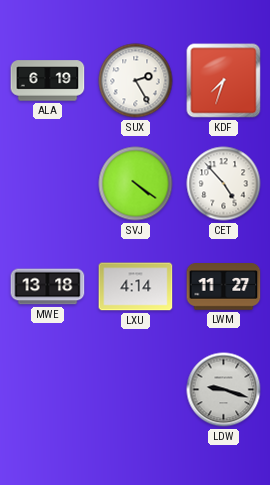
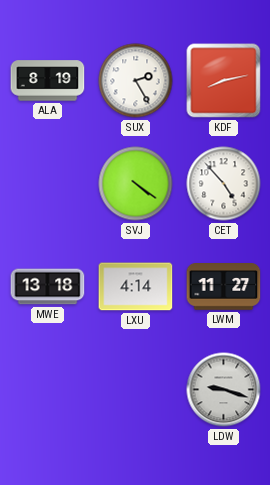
ALA: 6:19 -> 8:19 (48, 81)
KDF: 7:33 -> 8:13 (224, 81)
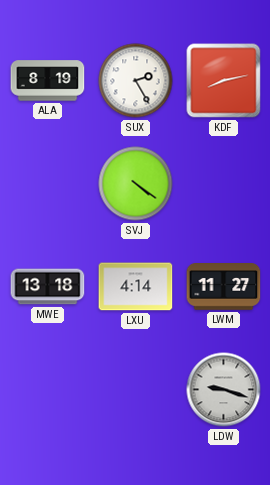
CET: 4:53 -> none (224, 184)
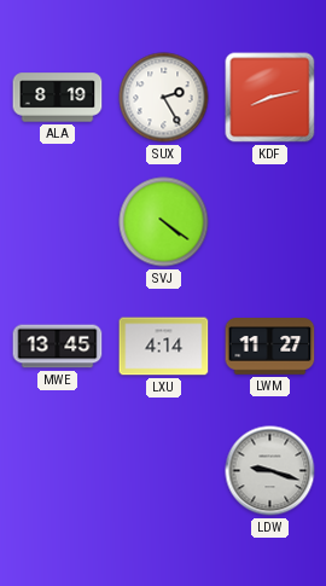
MWE: 13:18 -> 13:45 (58, 347)
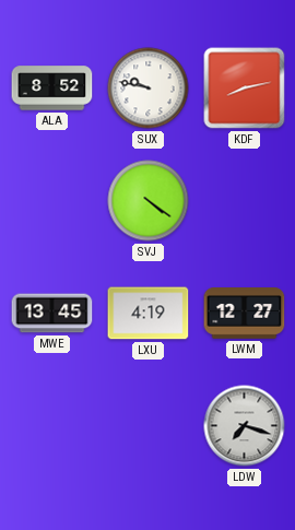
ALA: 8:19 -> 8:52 (52, 89)
SUX: 2:25 -> 9:47 (149, 89)
LXU: 4:14 -> 4:19 (149, 314)
LWM: 11:27 -> 12:27 (245, 314)
LDW: 9:18 -> 7:18 (245, 426)
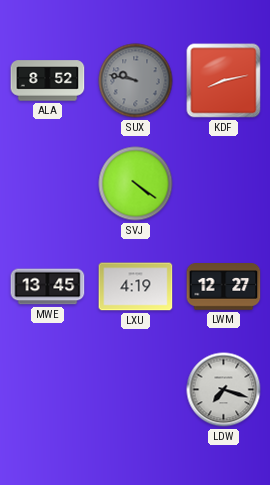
SUX dial: white -> grey (136, 81)
